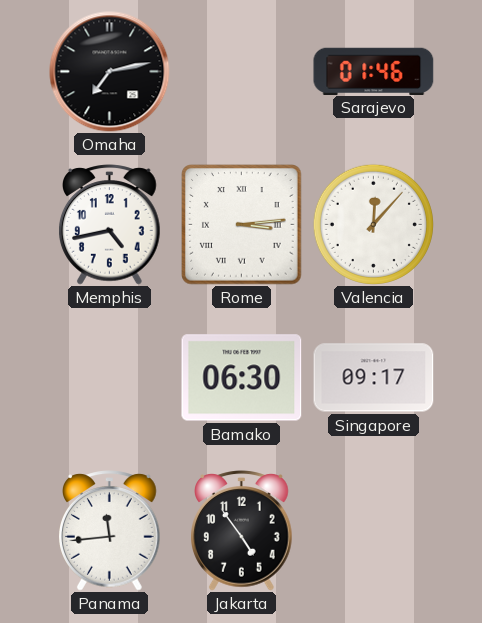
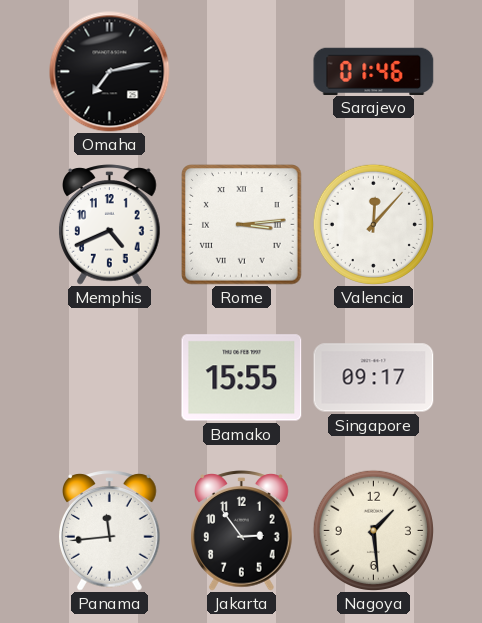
Memphis: 4:43 -> 4:41 (110, 225)
Bamako: 06:30 -> 15:55 (242, 378)
Jakarta: 4:54 -> 2:54 (242, 531)
Nagoya: none -> 1:29 (373, 530)
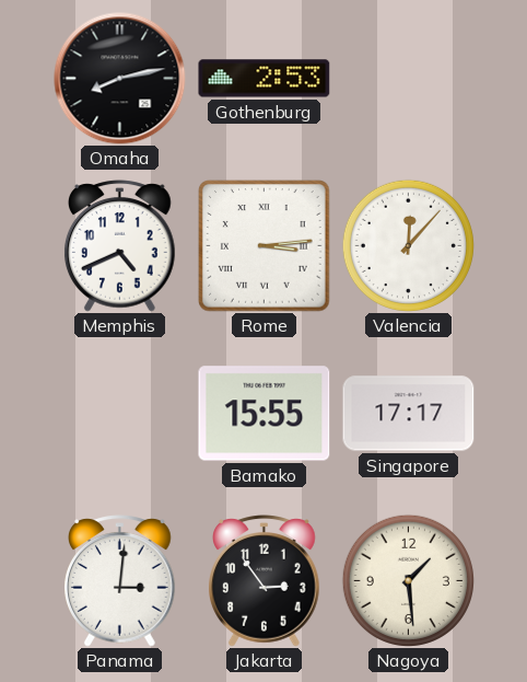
Omaha: 7:13 -> 8:13 (120, 79)
Gothenburg: none -> 2:53 (265, 79)
Sarajevo: 01:46 -> none (374, 71)
Singapore: 09:17 -> 17:17 (409, 414)
Panama: 11:44 -> 3:01 (120, 581)
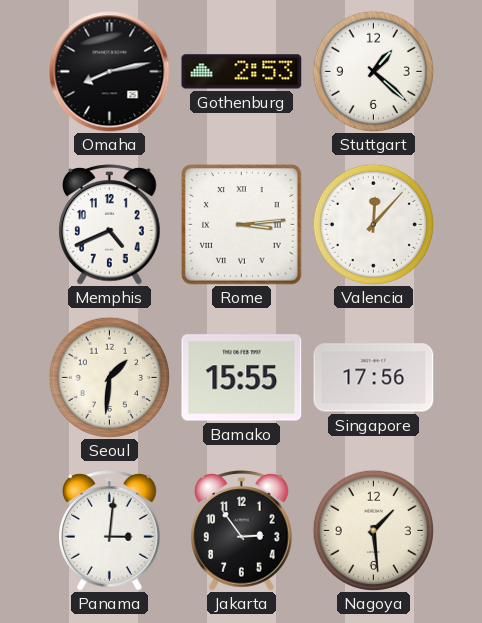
Stuttgart: none -> 1:22 (373, 71)
Seoul: none -> 1:31 (109, 377)
Singapore: 17:17 -> 17:56 (374, 378)
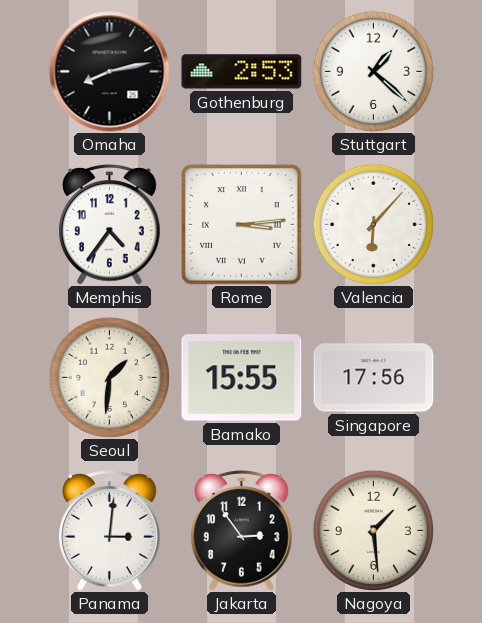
Memphis: 4:41 -> 4:36 (110, 225)
Valencia: 12:07 -> 6:07 (373, 224)
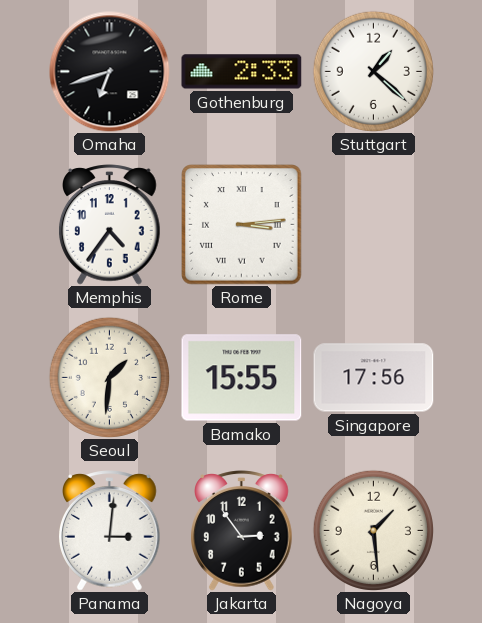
Omaha: 8:13 -> 6:42 (110, 72)
Gothenburg: 2:53 -> 2:33 (242, 72)
Valencia: 6:07 -> none (373, 224)
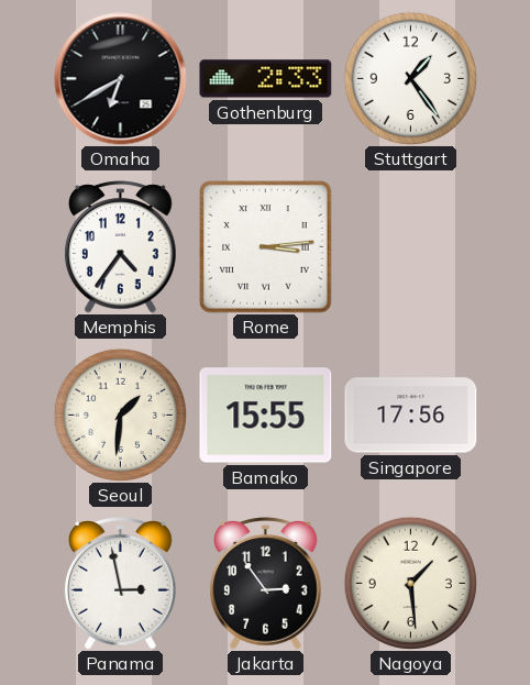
Omaha: 6:42 -> 6:40 (121, 79)
Stuttgart: 1:22 -> 1:24 (410, 78)
Panama: 3:01 -> 2:58 (121, 584)
